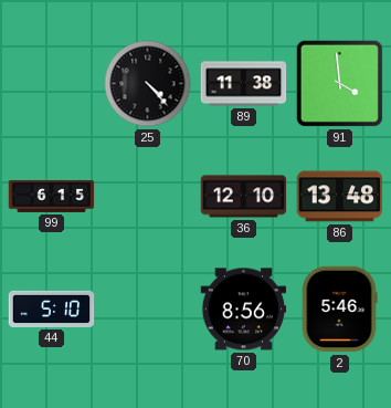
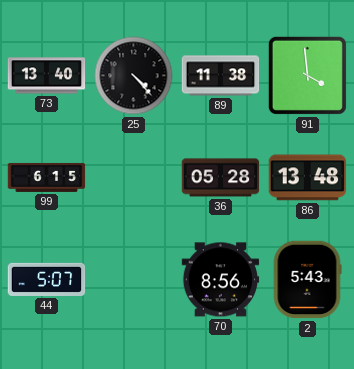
73: none -> 13:40 (47, 76)
36: 12:10 -> 05:28 (221, 178)
44: 5:10 -> 5:07 (47, 279)
2: 5:46 -> 5:43 (307, 280)
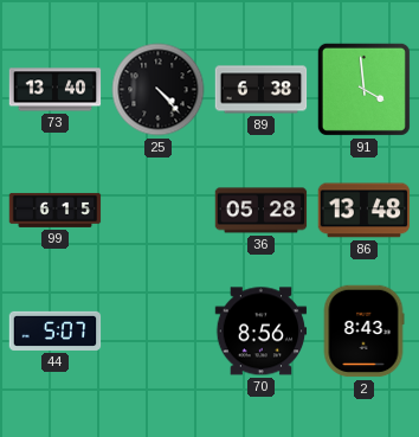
89: 11:38 -> 6:38 (262, 90)
2: 5:43 -> 8:43 (363, 332)
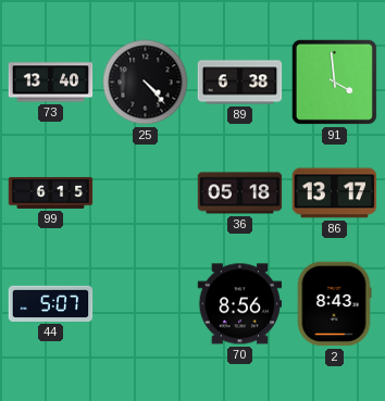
36: 05:28 -> 05:18 (240, 193)
86: 13:48 -> 13:17 (335, 193)
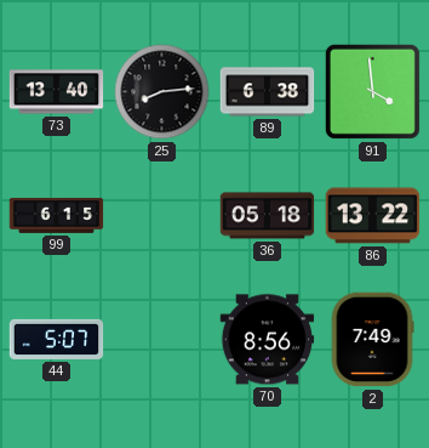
25: 4:23 -> 8:14 (162, 92)
86: 13:17 -> 13:22 (373, 216)
2: 8:43 -> 7:49 (372, 340)
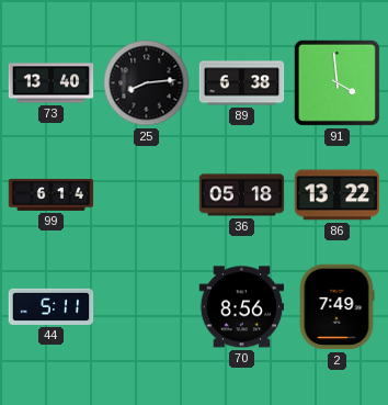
99: 6:15 -> 6:14 (52, 194)
44: 5:07 -> 5:11 (52, 306)
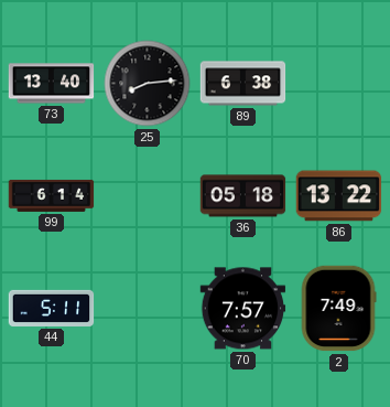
91: 3:59 -> none (336, 82)
70: 8:56 -> 7:57 (243, 309)
